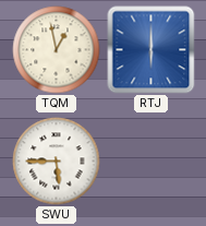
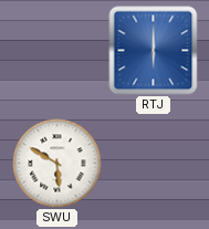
TQM: 12:58 -> none (57, 50)
SWU: 5:45 -> 5:50 (58, 164)
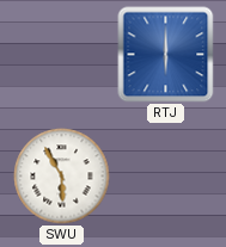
SWU: 5:50 -> 5:55 (62, 177)
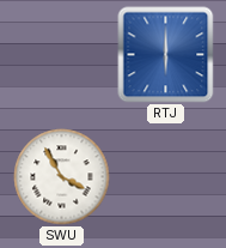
SWU: 5:55 -> 3:55 (62, 177)
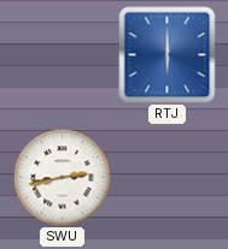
SWU: 3:55 -> 2:43 (63, 178)
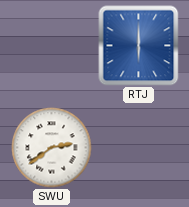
SWU: 2:43 -> 2:39 (52, 148)
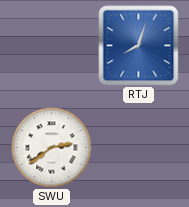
RTJ: 6:00 -> 8:03 (139, 46)
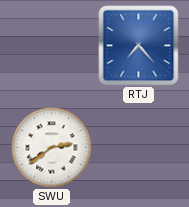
RTJ: 8:03 -> 7:23 (139, 46)
